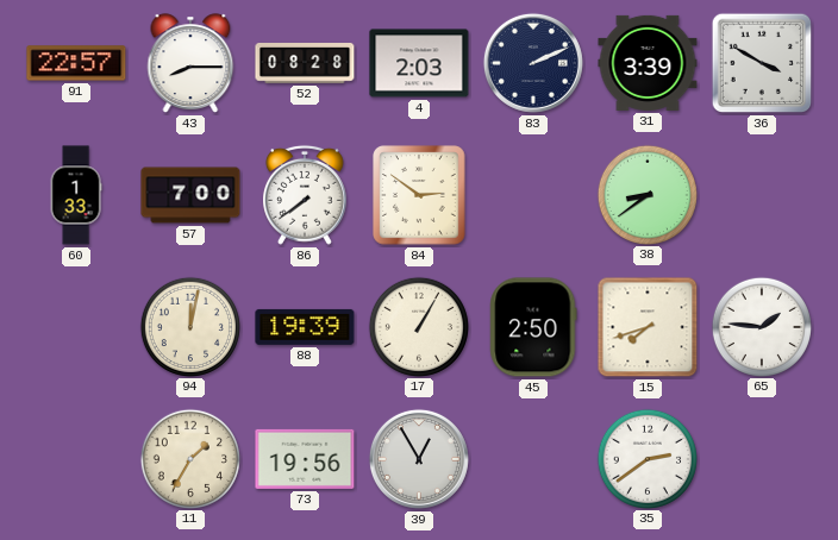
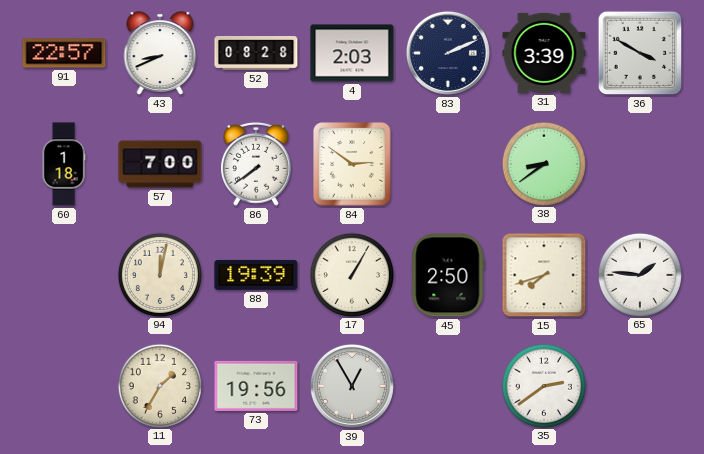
43: 8:15 -> 8:41 (160, 53)
60: 1:33 -> 1:18 (64, 164)
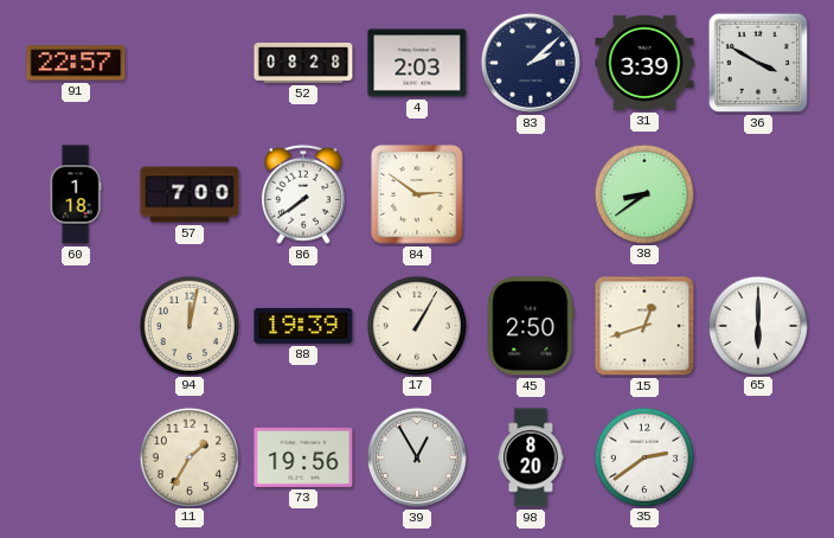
43: 8:41 -> none (160, 53)
83: 2:11 -> 2:08 (531, 63)
15: 7:42 -> 12:42 (644, 326)
65: 1:46 -> 6:00 (757, 325)
98: none -> 8:20 (531, 457)
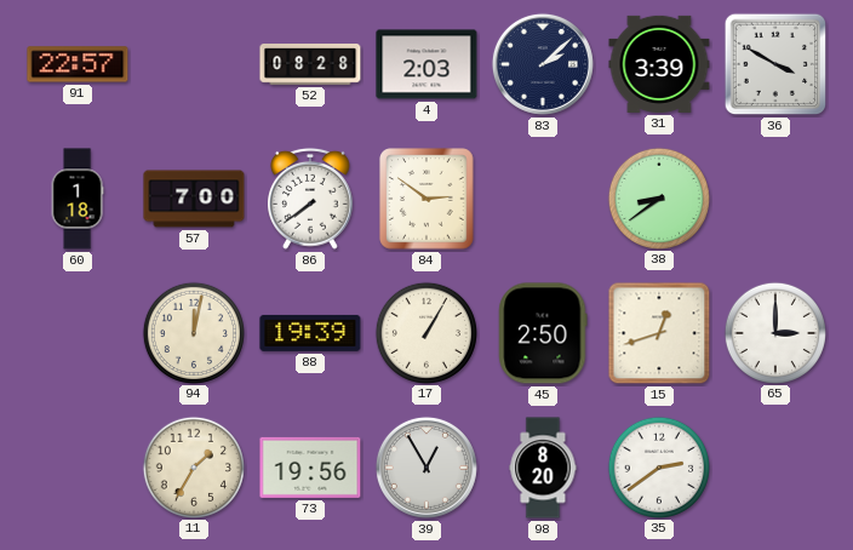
65: 6:00 -> 3:00 (774, 332)
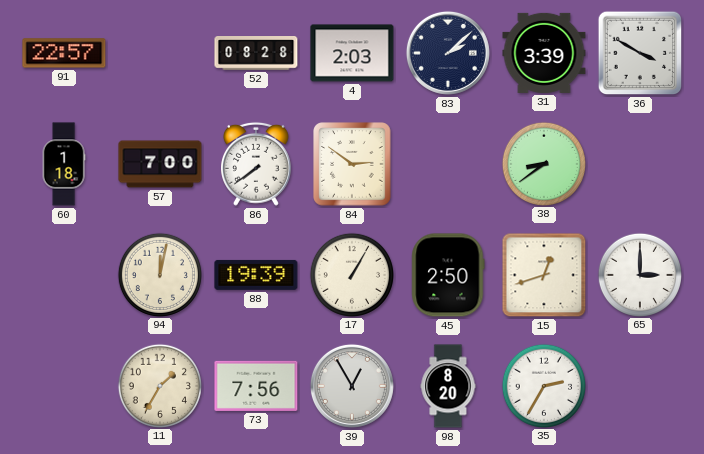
73: 19:56 -> 7:56 (256, 386)
35: 2:39 -> 2:35 (543, 385)
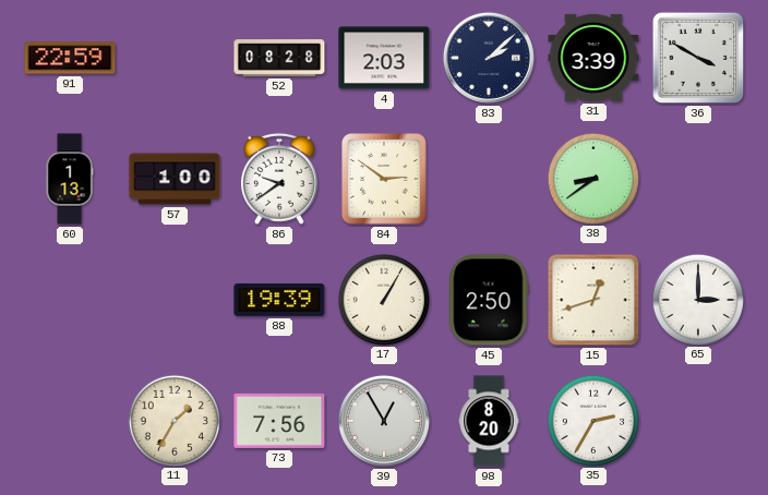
91: 22:57 -> 22:59 (70, 58)
60: 1:18 -> 1:13 (70, 179)
57: 7:00 -> 1:00 (175, 179)
86: 7:39 -> 9:39 (280, 179)
94: 12:02 -> none (159, 274)
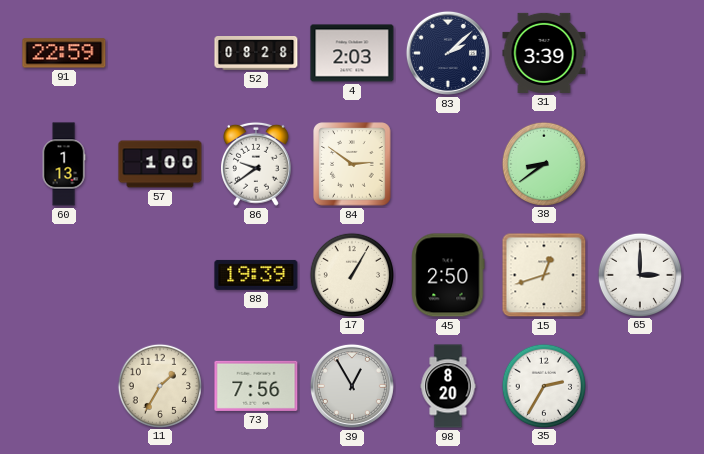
36: 3:50 -> none (698, 58)
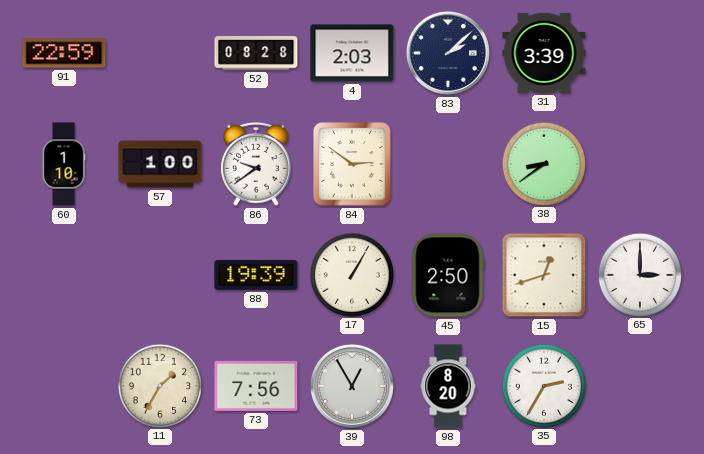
60: 1:13 -> 1:10 (64, 164)
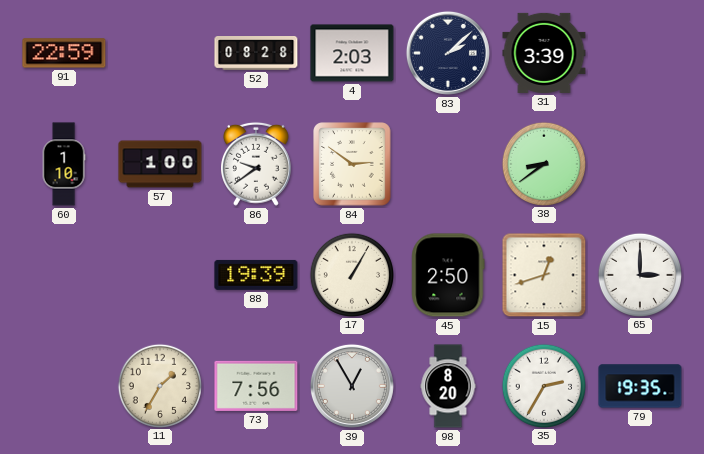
79: none -> 19:35 (640, 386)
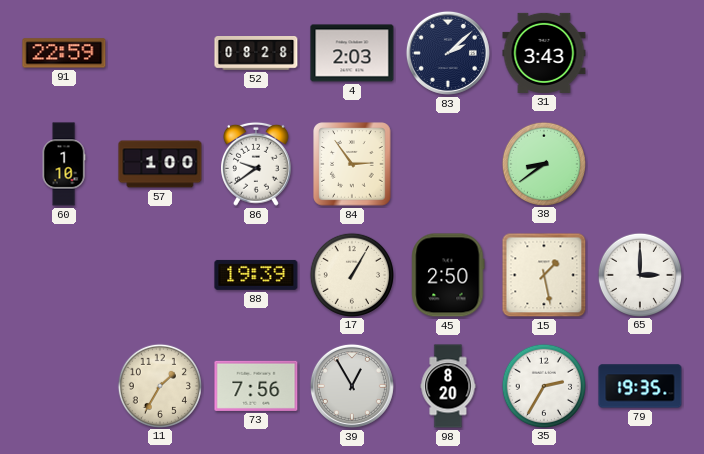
31: 3:39 -> 3:43 (544, 53)
84: 2:51 -> 2:54 (352, 164)
15: 12:42 -> 1:28 (544, 275)
